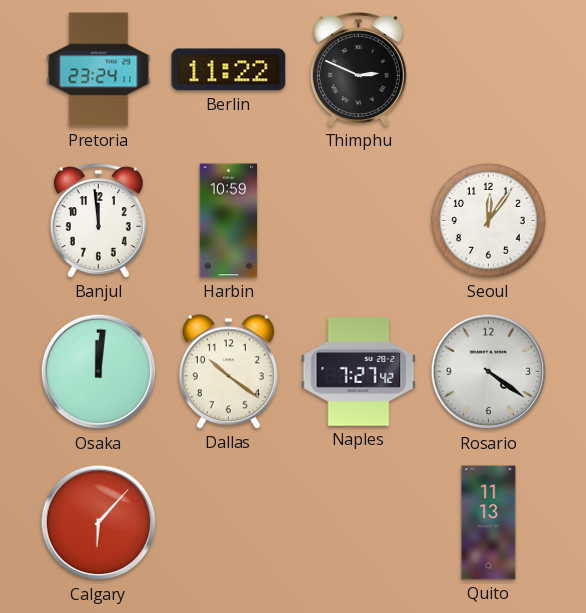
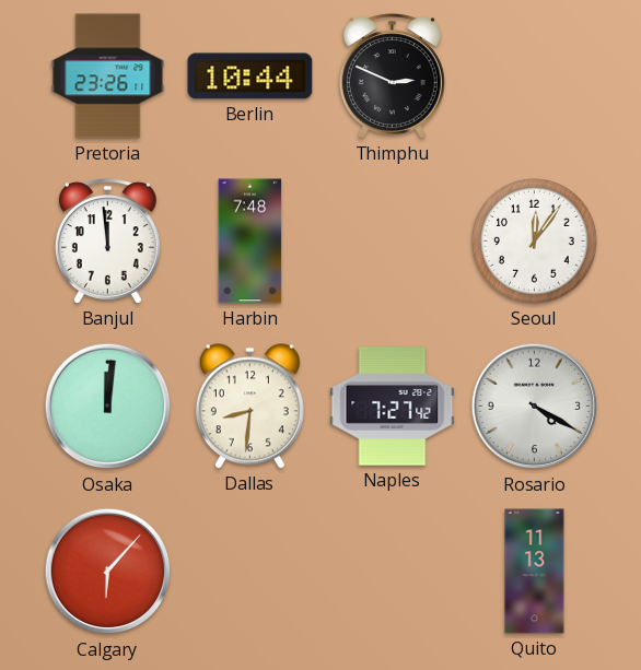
Pretoria: 23:24 -> 23:26 (108, 77)
Berlin: 11:22 -> 10:44 (250, 77)
Harbin: 10:59 -> 7:48 (250, 242)
Dallas: 10:21 -> 8:31 (249, 407)
Rosario: 4:21 -> 4:20 (535, 407)
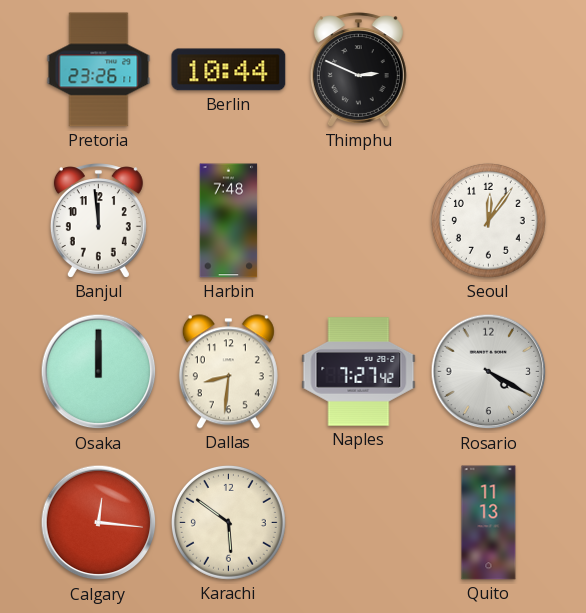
Osaka: 12:01 -> 12:00 (99, 372)
Calgary: 6:07 -> 12:16 (99, 523)
Karachi: none -> 5:51 (228, 522)
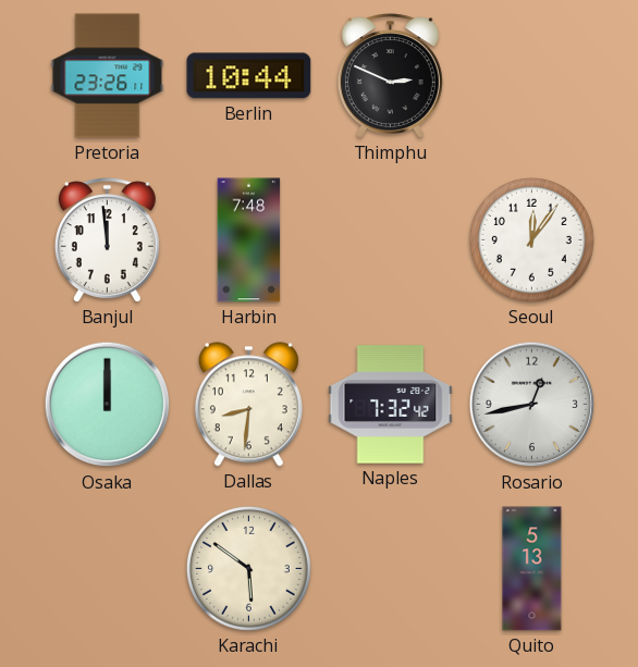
Naples: 7:27 -> 7:32 (391, 405)
Rosario: 4:20 -> 12:43 (532, 405)
Calgary: 12:16 -> none (99, 523)
Quito: 11:13 -> 5:13 (532, 569)
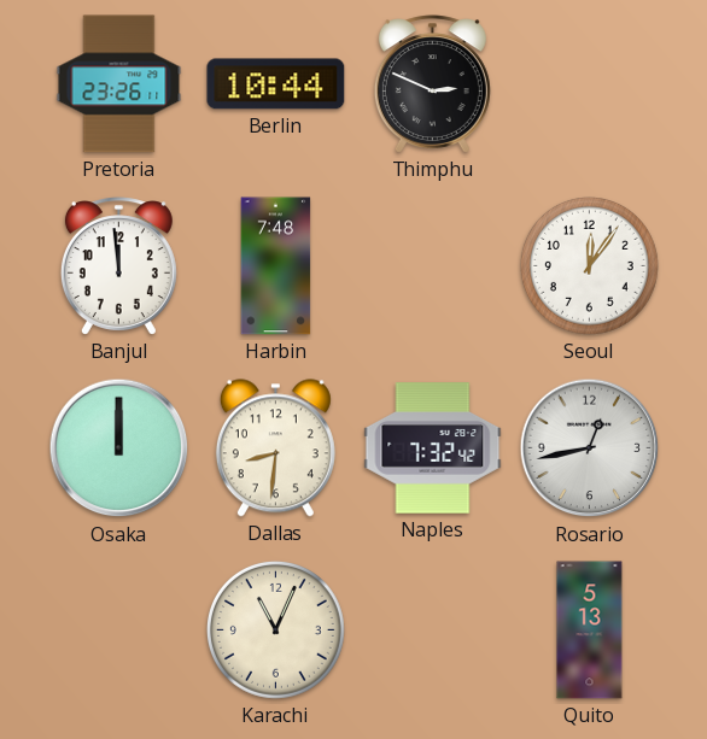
Karachi: 5:51 -> 11:04 (275, 629)
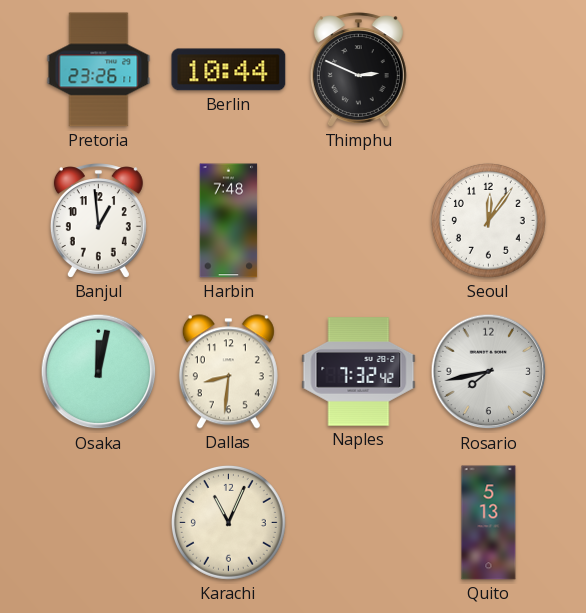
Banjul: 11:59 -> 12:59 (98, 221)
Osaka: 12:00 -> 12:02 (99, 372)
Rosario: 12:43 -> 7:43 (489, 372)
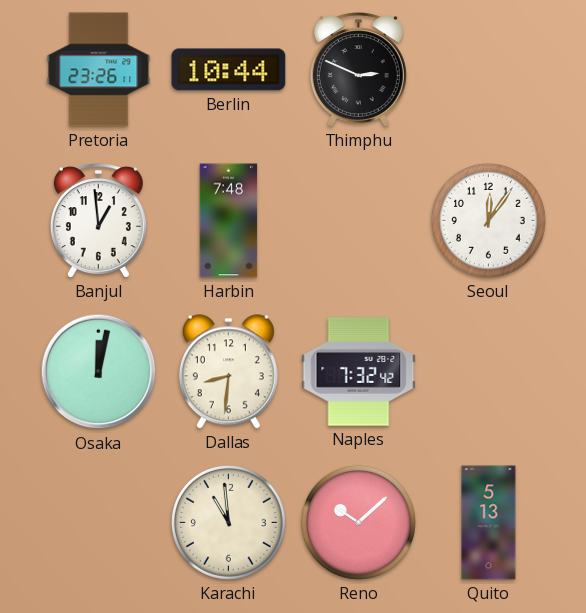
Rosario: 7:43 -> none (489, 372)
Karachi: 11:04 -> 10:59 (228, 522)
Reno: none -> 10:08 (358, 522)
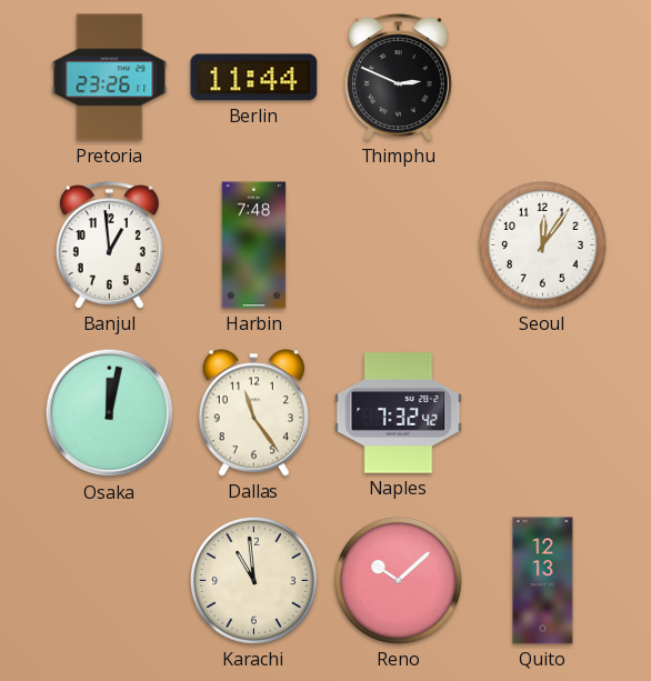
Berlin: 10:44 -> 11:44 (254, 78)
Dallas: 8:31 -> 11:24 (253, 413)
Quito: 5:13 -> 12:13 (543, 581)
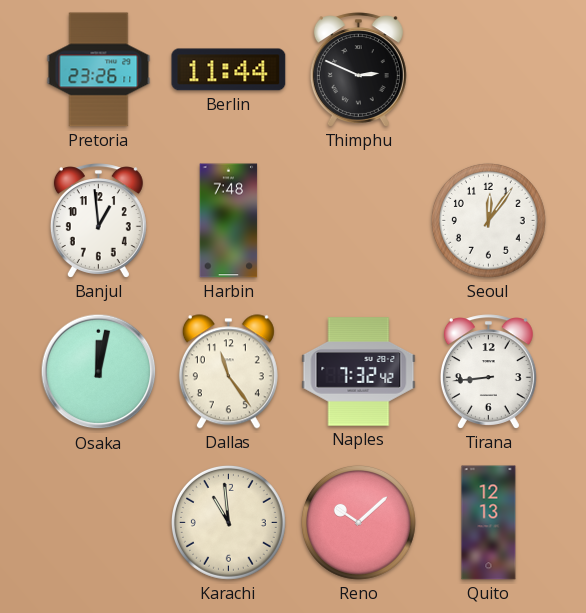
Tirana: none -> 8:44 (488, 372)
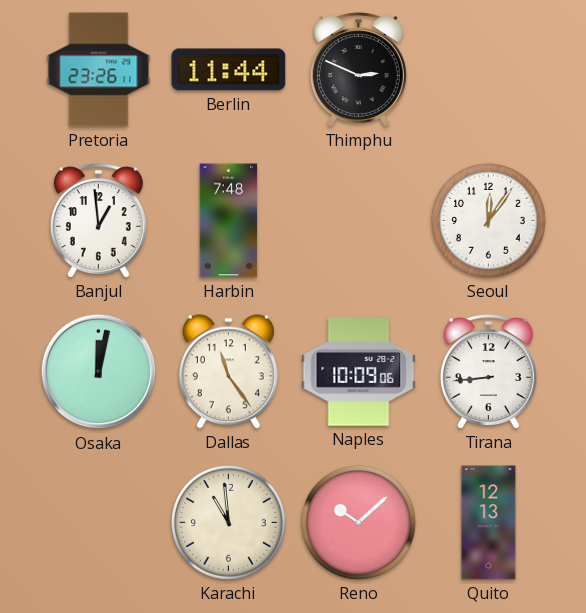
Naples: 7:32 -> 10:09 (359, 372)
